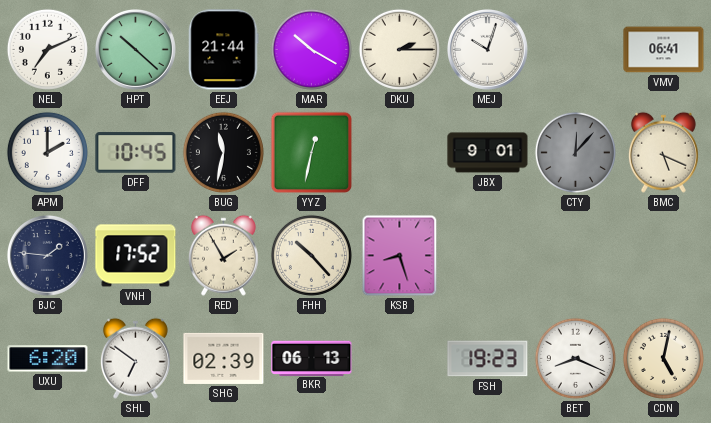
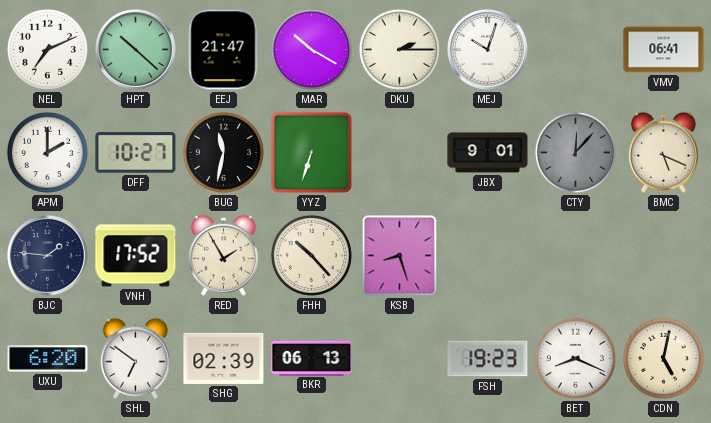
EEJ: 21:44 -> 21:47 (223, 50)
DFF: 10:45 -> 10:27 (136, 153)
YYZ: 12:32 -> 6:33 (312, 153)
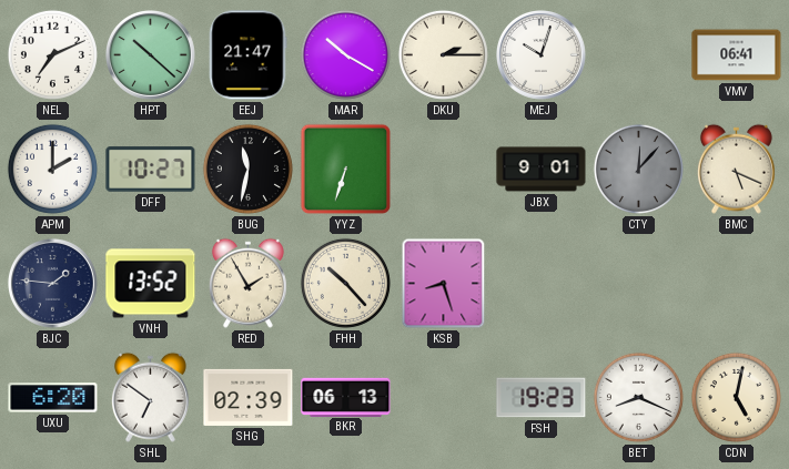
VNH: 17:52 -> 13:52 (151, 284)
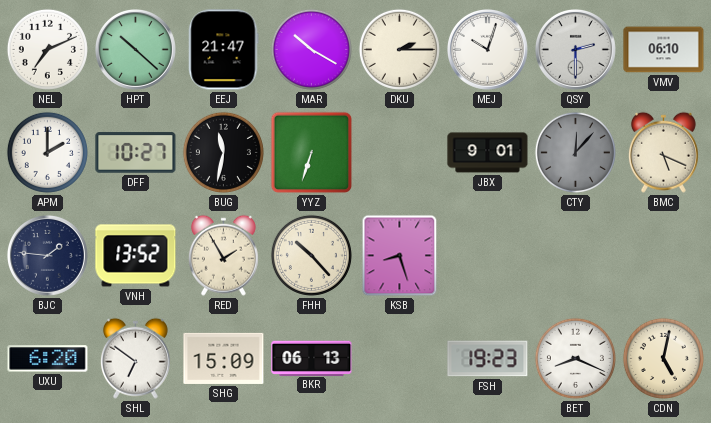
QSY: none -> 2:30 (575, 49)
VMV: 06:41 -> 06:10 (664, 50)
SHG: 02:39 -> 15:09 (224, 358)
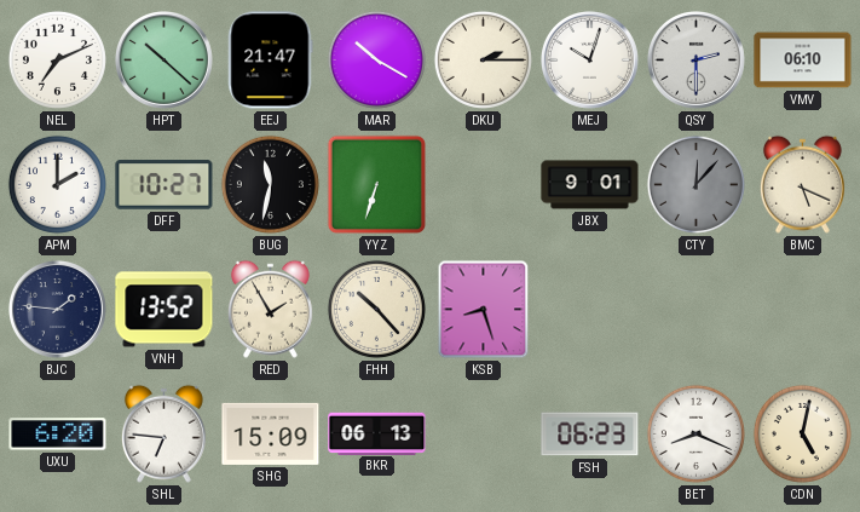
SHL: 6:51 -> 6:46 (163, 433)
FSH: 19:23 -> 06:23 (590, 435)
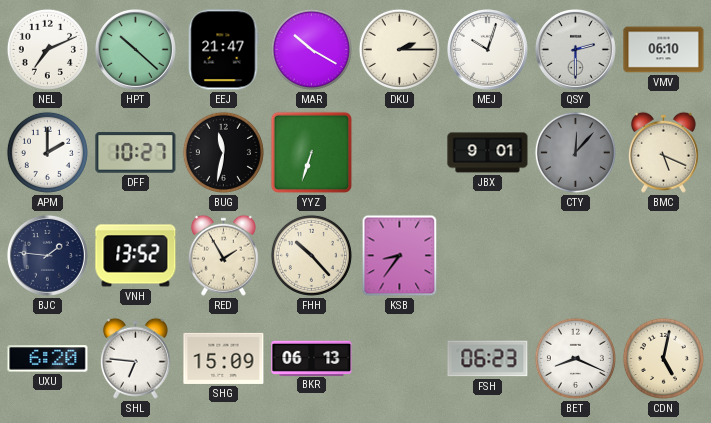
KSB: 8:27 -> 8:36 (400, 256)
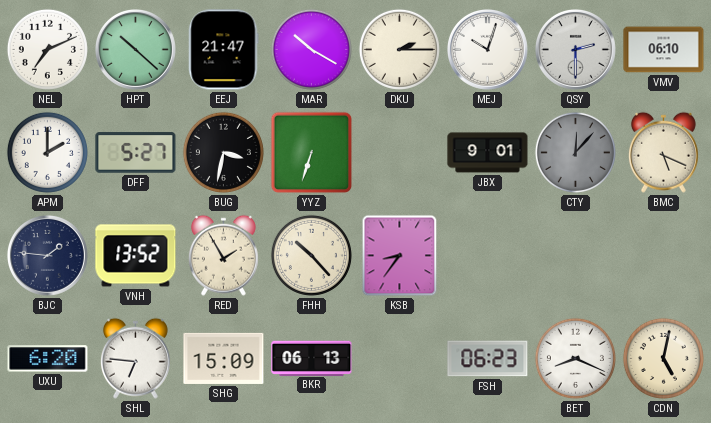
DFF: 10:27 -> 5:27 (136, 153)
BUG: 11:32 -> 3:32 (223, 152)
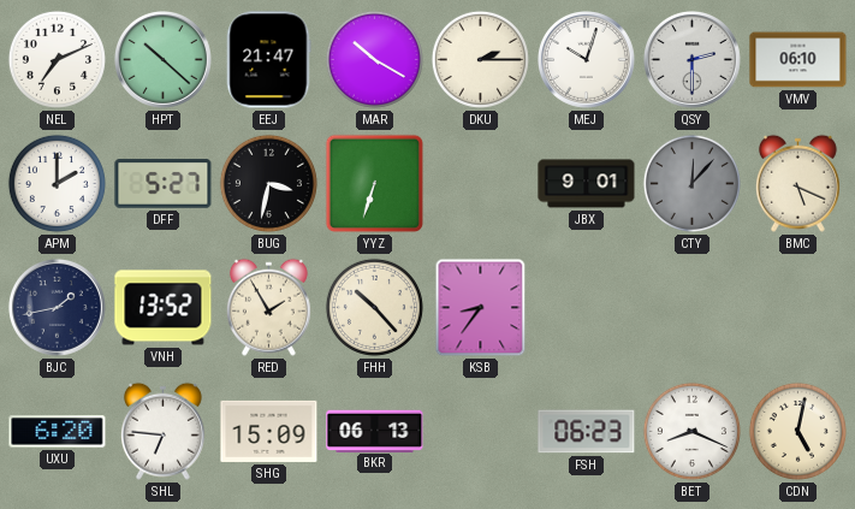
BJC: 1:46 -> 1:43 (57, 307)
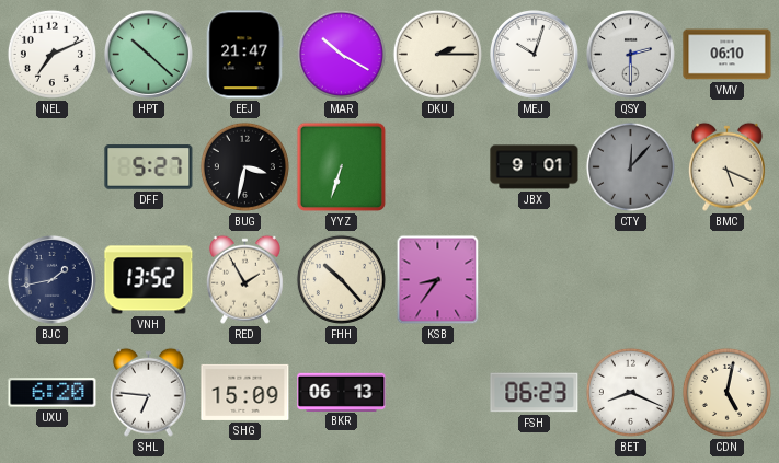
APM: 2:00 -> none (57, 183)
